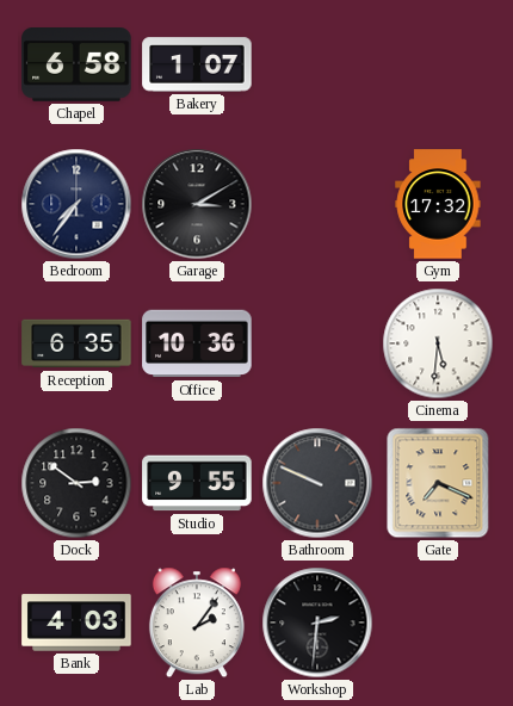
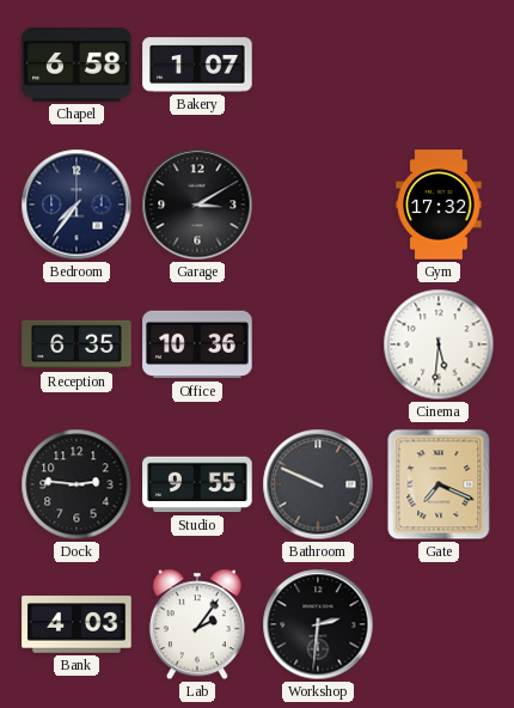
Dock: 2:51 -> 2:46 (77, 484)
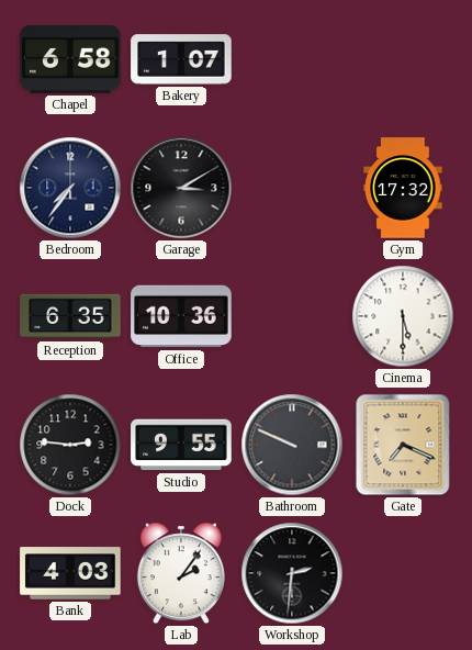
Cinema: 5:31 -> 5:30 (403, 316)
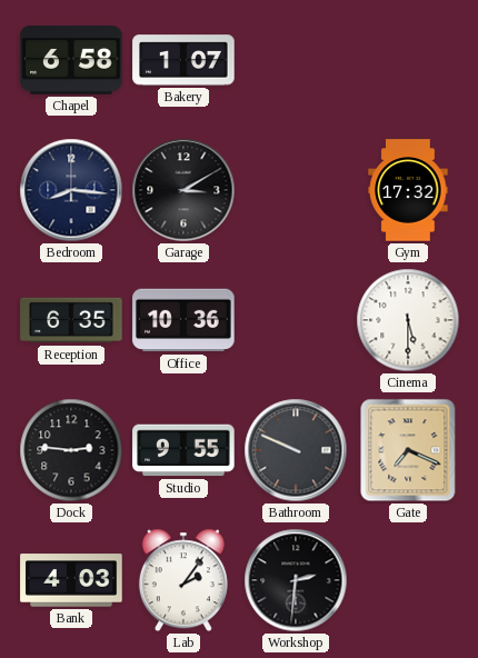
Bedroom: 7:36 -> 8:16 (71, 190)
